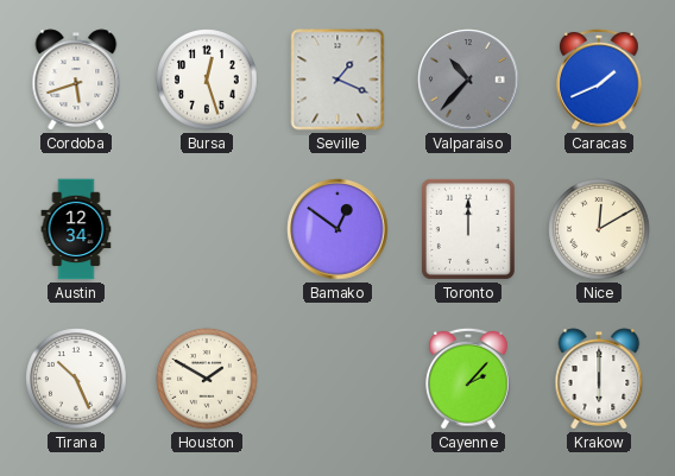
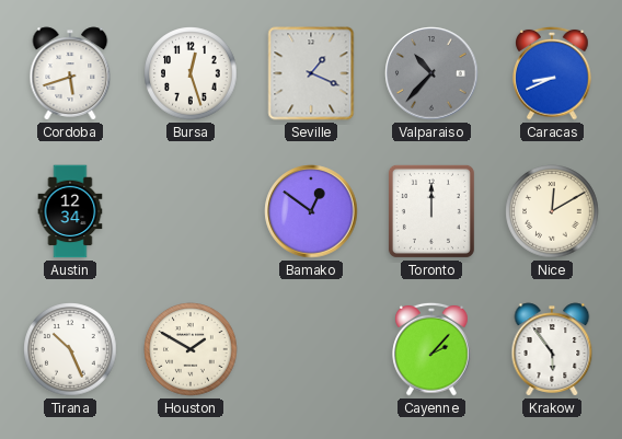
Caracas: 1:41 -> 8:41 (552, 73)
Krakow: 6:00 -> 5:54 (552, 349)
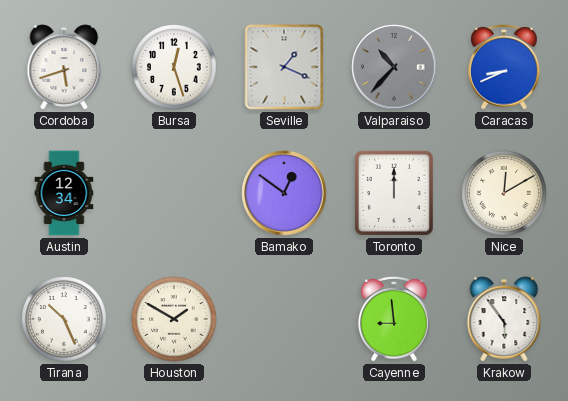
Cayenne: 2:07 -> 8:59 (394, 319)
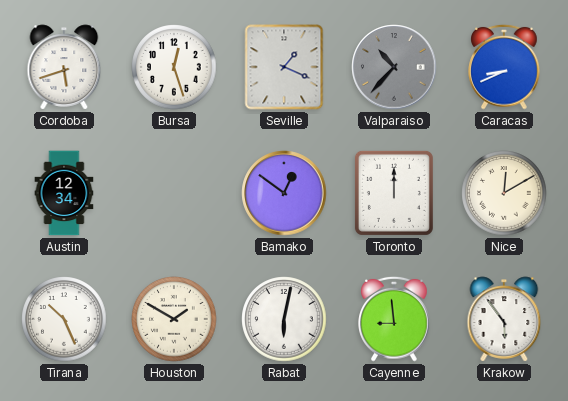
Rabat: none -> 6:02 (284, 319)
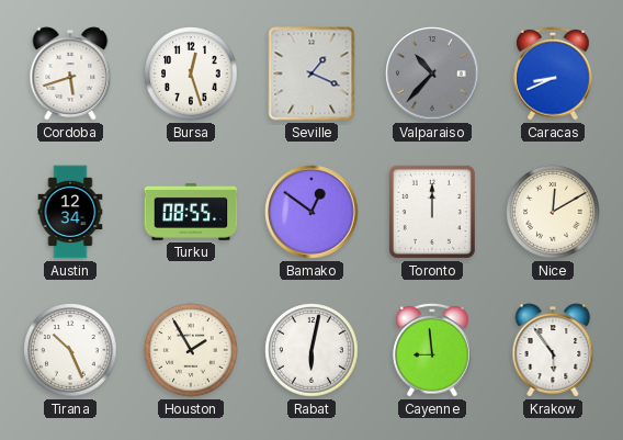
Turku: none -> 08:55 (191, 212)
Houston: 1:50 -> 1:55 (191, 350)
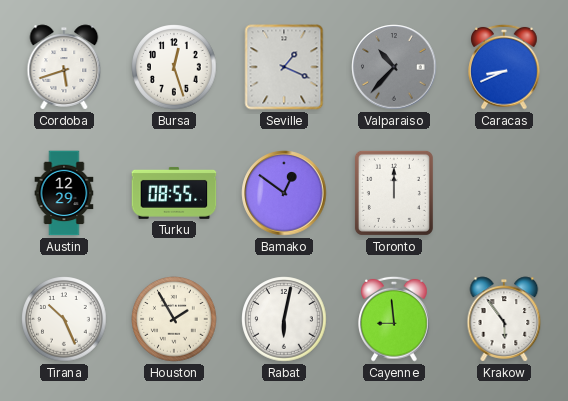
Austin: 12:34 -> 12:29 (64, 193)
Nice: 12:10 -> none (553, 212)
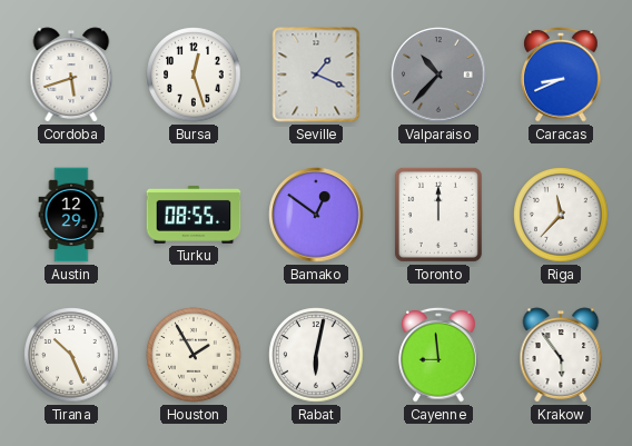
Riga: none -> 11:37 (561, 215)
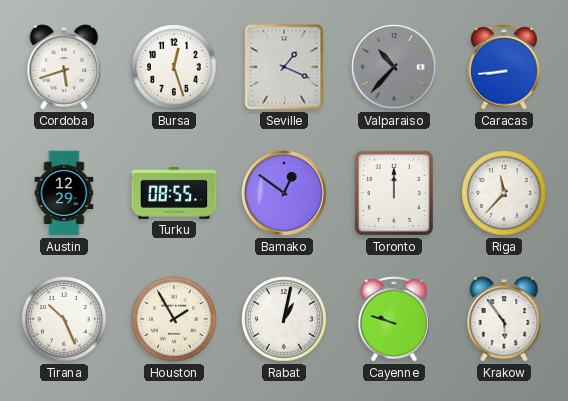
Caracas: 8:41 -> 8:44 (504, 67)
Rabat: 6:02 -> 1:02 (284, 319)
Cayenne: 8:59 -> 9:48 (394, 319)
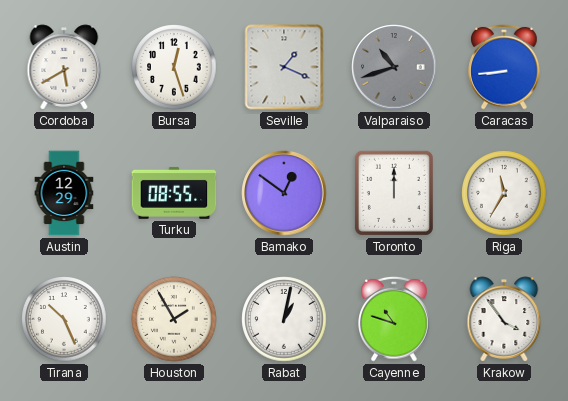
Cordoba: 5:42 -> 5:40 (64, 67)
Valparaiso: 10:37 -> 10:42 (394, 67)
Riga: 11:37 -> 11:35 (504, 193)
Cayenne: 9:48 -> 10:48 (394, 319)
Krakow: 5:54 -> 3:54 (504, 319)
